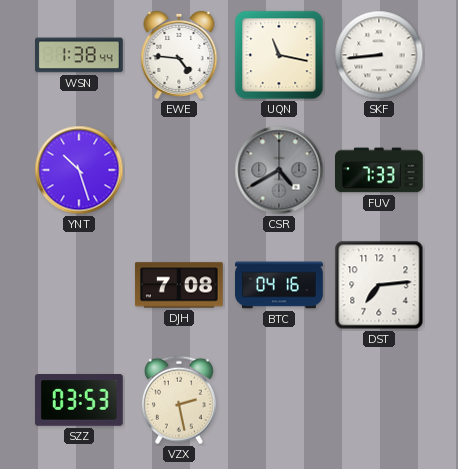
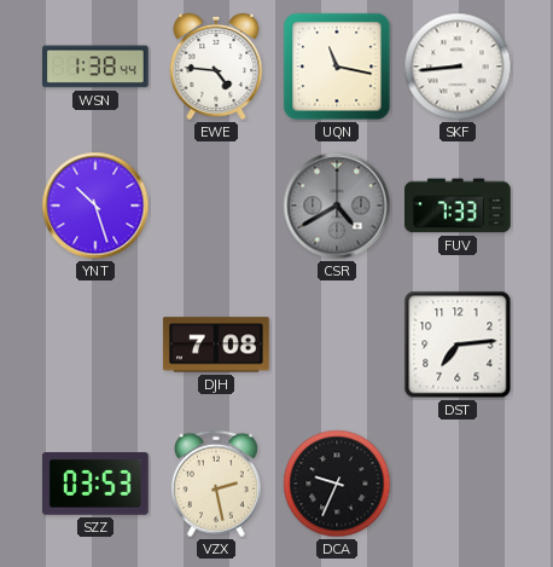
BTC: 04:16 -> none (280, 285)
DCA: none -> 9:34 (337, 484)
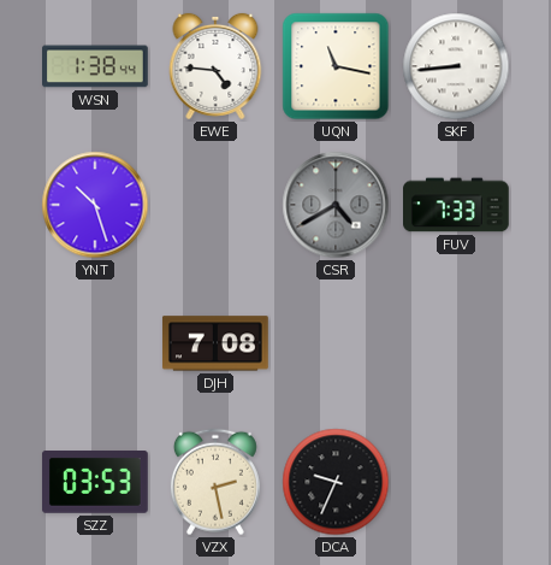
DST: 7:14 -> none (458, 345)
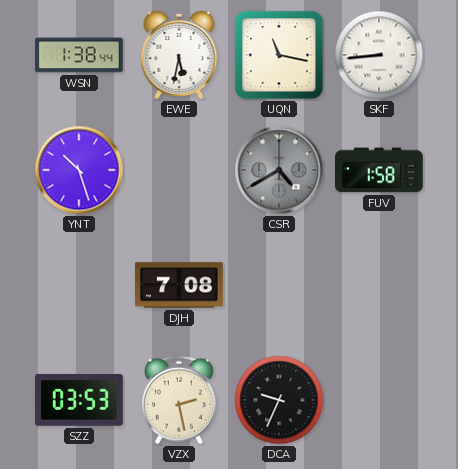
EWE: 4:46 -> 5:32 (179, 55)
FUV: 7:33 -> 1:58 (380, 170)
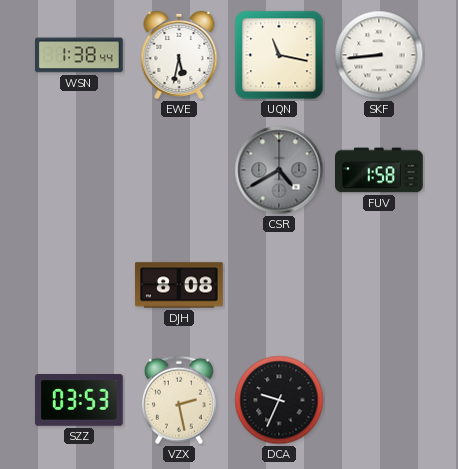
YNT: 10:27 -> none (79, 170)
DJH: 7:08 -> 8:08 (179, 285)
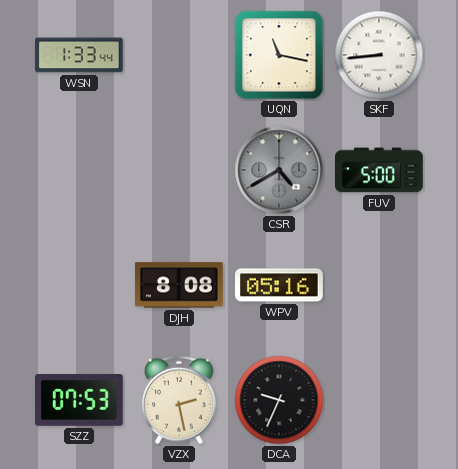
WSN: 1:38 -> 1:33 (80, 55)
EWE: 5:32 -> none (179, 55)
FUV: 1:58 -> 5:00 (380, 170)
WPV: none -> 05:16 (280, 285)
SZZ: 03:53 -> 07:53 (79, 401)
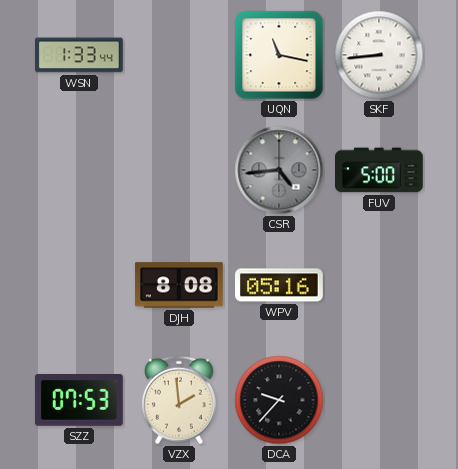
CSR: 4:40 -> 4:44 (279, 170)
VZX: 2:28 -> 1:59 (179, 400)
DCA: 9:34 -> 9:37 (279, 400)
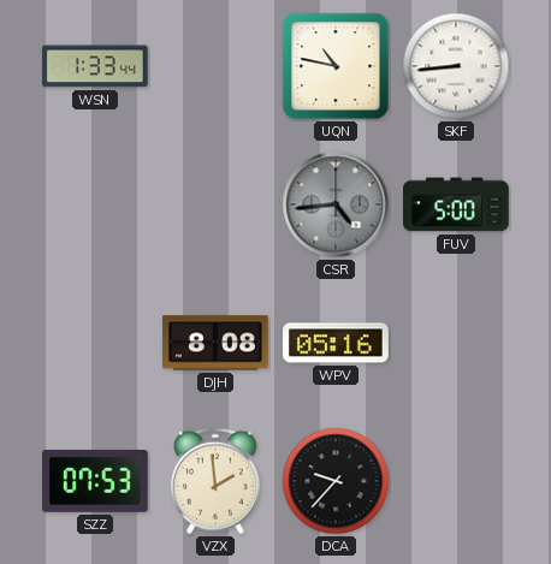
UQN: 11:17 -> 10:47 (336, 66)
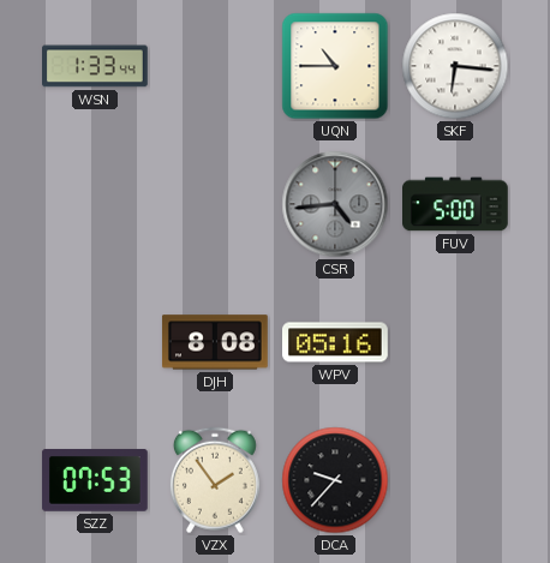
UQN: 10:47 -> 10:45 (335, 66)
SKF: 8:44 -> 6:16 (455, 66)
VZX: 1:59 -> 1:54 (215, 480)
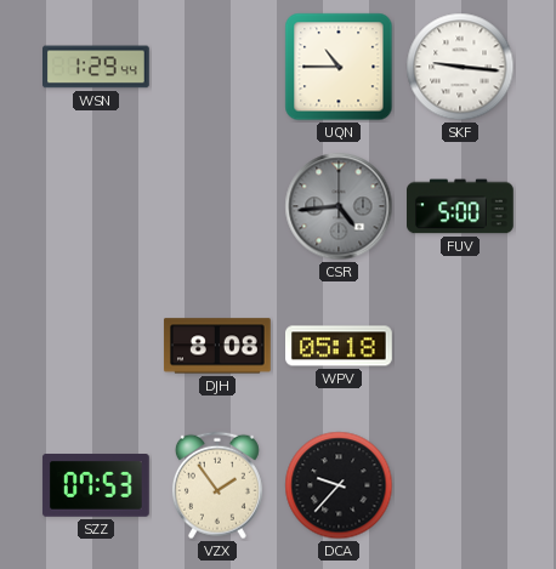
WSN: 1:33 -> 1:29 (97, 67)
SKF: 6:16 -> 9:16 (460, 67)
WPV: 05:16 -> 05:18 (340, 346)
